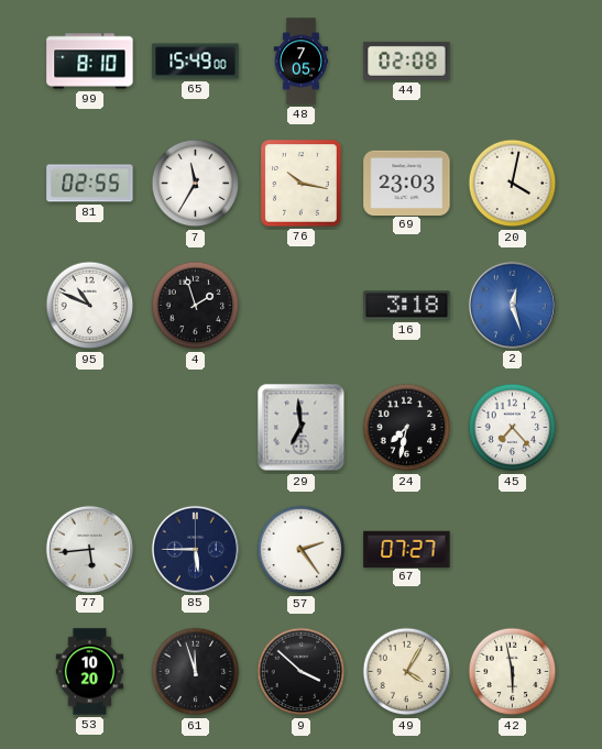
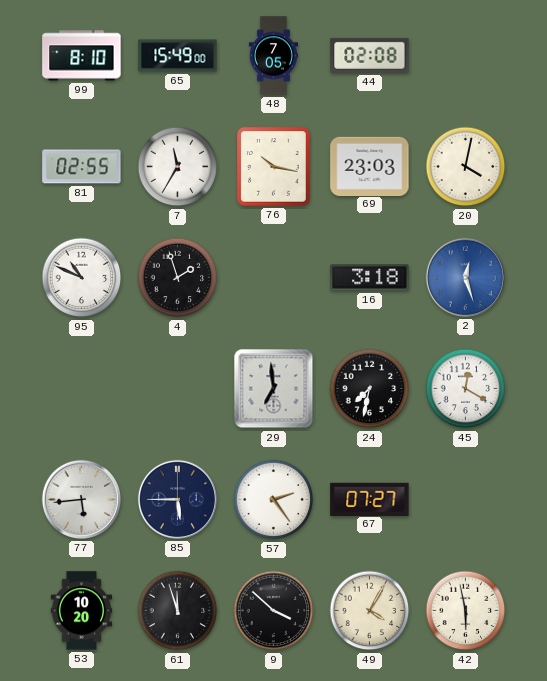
45: 7:23 -> 12:20 (466, 389)
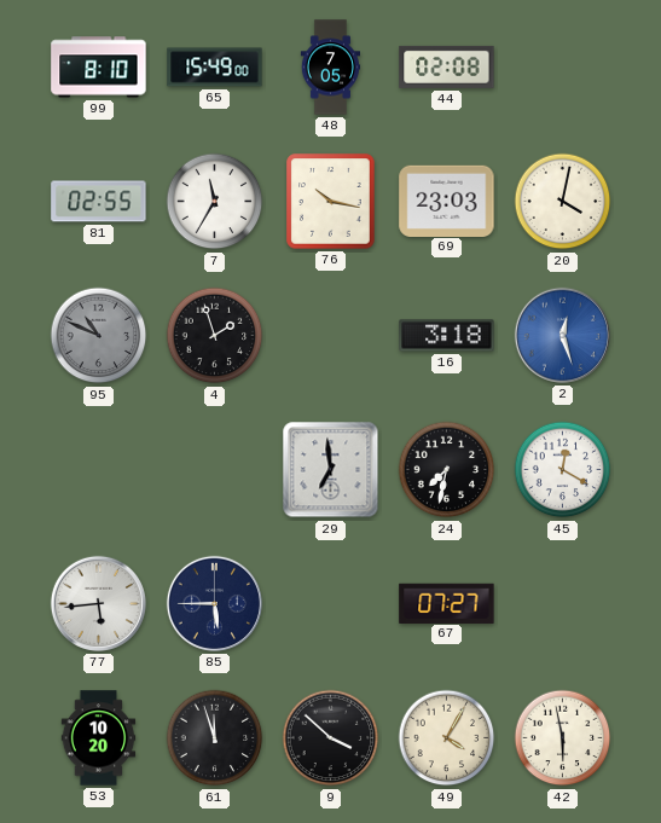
95 dial: white -> grey (99, 336)
57: 2:24 -> none (274, 500)
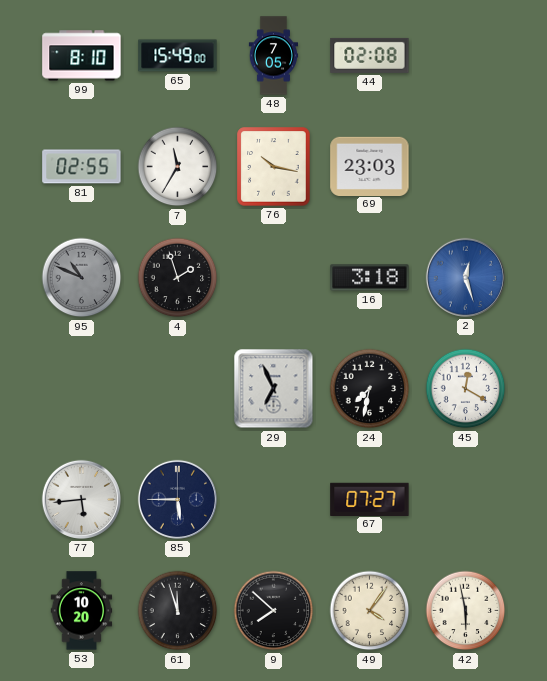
20: 4:02 -> none (563, 202)
29: 6:59 -> 6:56 (274, 389)
9: 3:52 -> 7:52 (274, 611)
49: 4:05 -> 4:06 (370, 611)
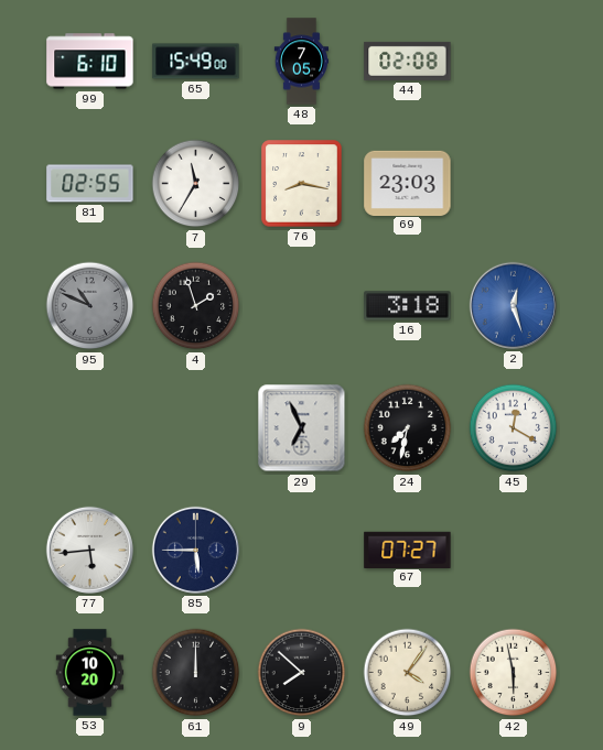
99: 8:10 -> 6:10 (90, 62)
76: 10:17 -> 8:17 (302, 184)
61: 11:57 -> 12:00 (196, 673)
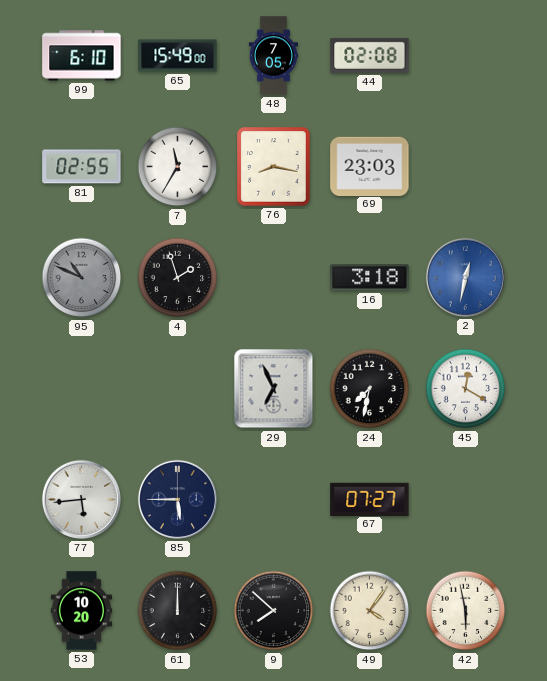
2: 12:27 -> 12:32 (465, 277)
